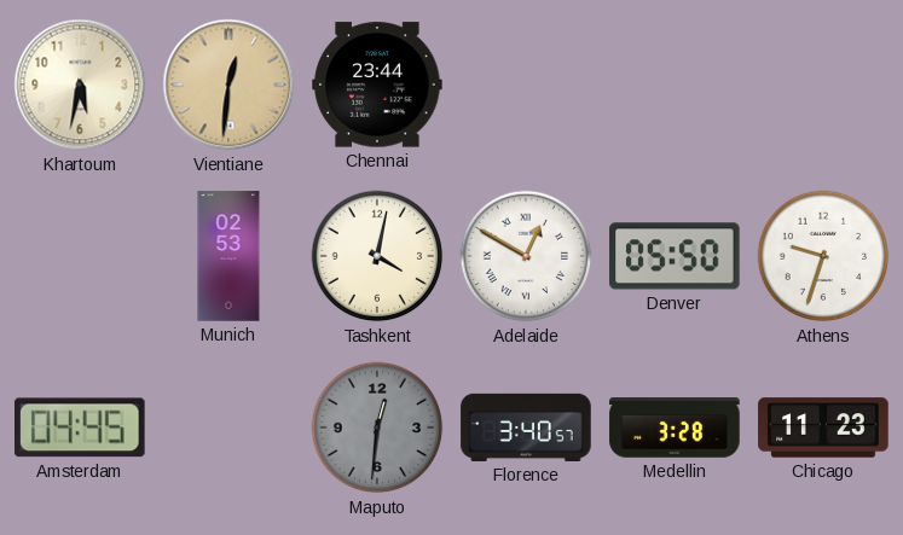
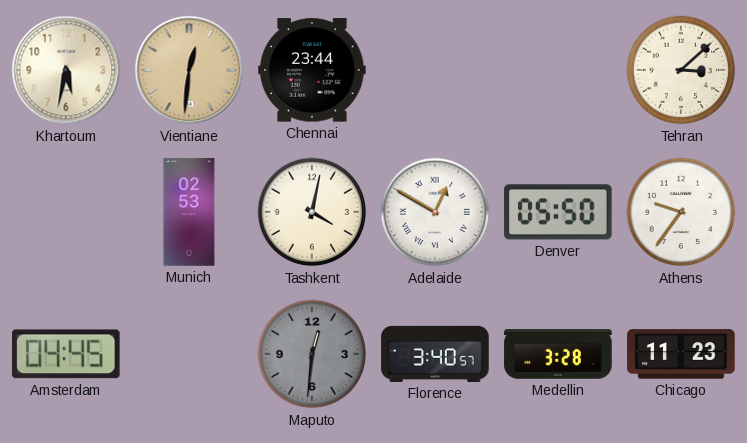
Tehran: none -> 3:08 (681, 70)
Athens: 9:33 -> 9:36 (681, 212)
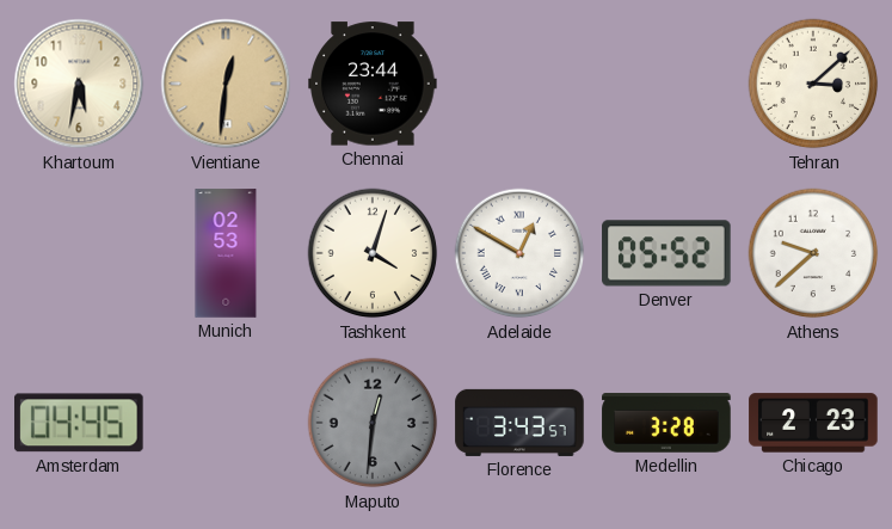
Tashkent: 4:02 -> 4:03 (373, 253)
Denver: 05:50 -> 05:52 (666, 253)
Athens: 9:36 -> 9:38 (813, 253)
Florence: 3:40 -> 3:43 (519, 423)
Chicago: 11:23 -> 2:23 (813, 423)
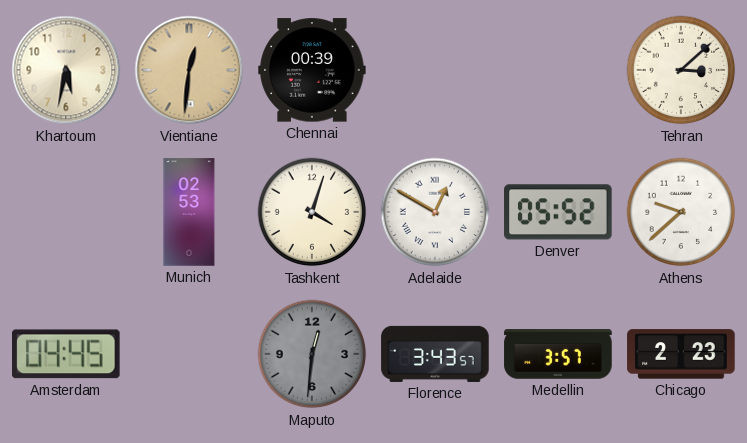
Chennai: 23:44 -> 00:39 (312, 70)
Medellin: 3:28 -> 3:57 (558, 354)
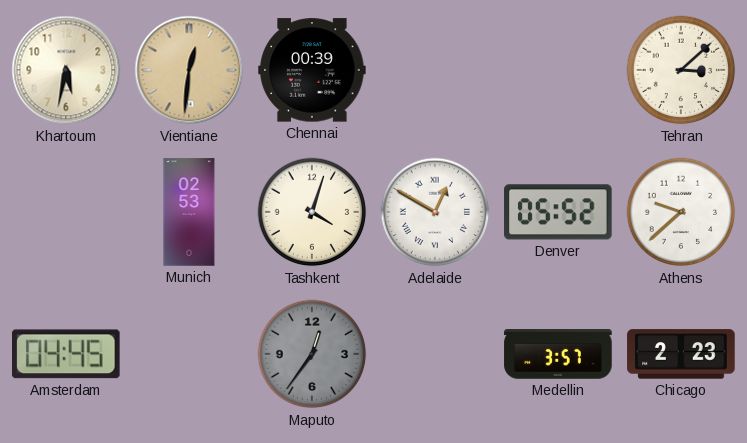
Maputo: 12:31 -> 12:36 (312, 354)
Florence: 3:43 -> none (435, 354)
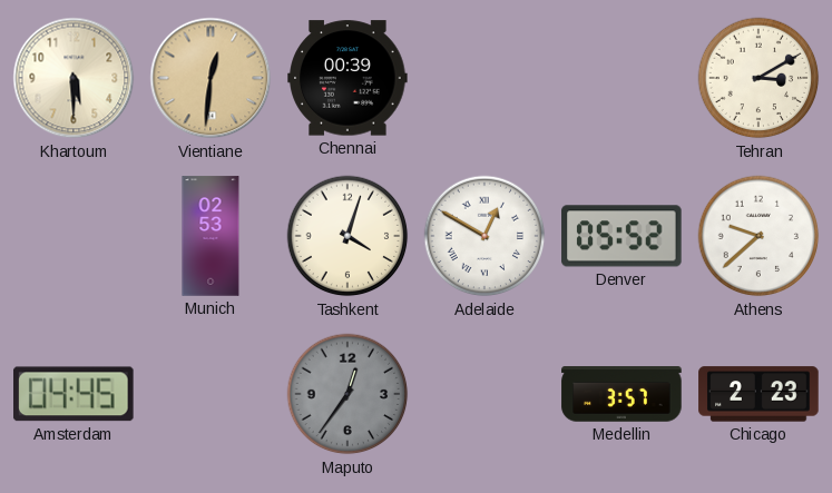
Khartoum: 5:32 -> 5:30 (74, 78)
Tehran: 3:08 -> 3:10 (758, 78)
